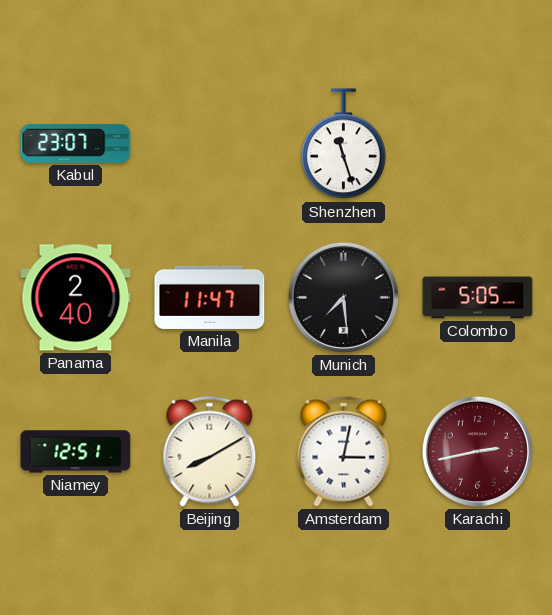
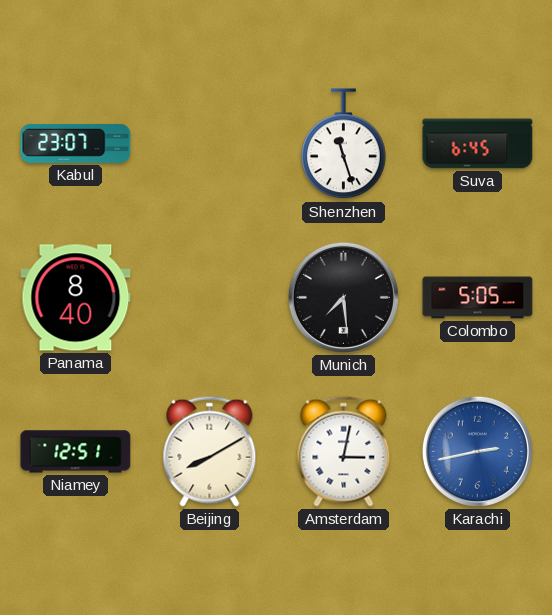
Suva: none -> 6:45 (478, 144)
Panama: 2:40 -> 8:40 (76, 298)
Manila: 11:47 -> none (210, 297)
Karachi dial: burgundy -> blue (477, 451)
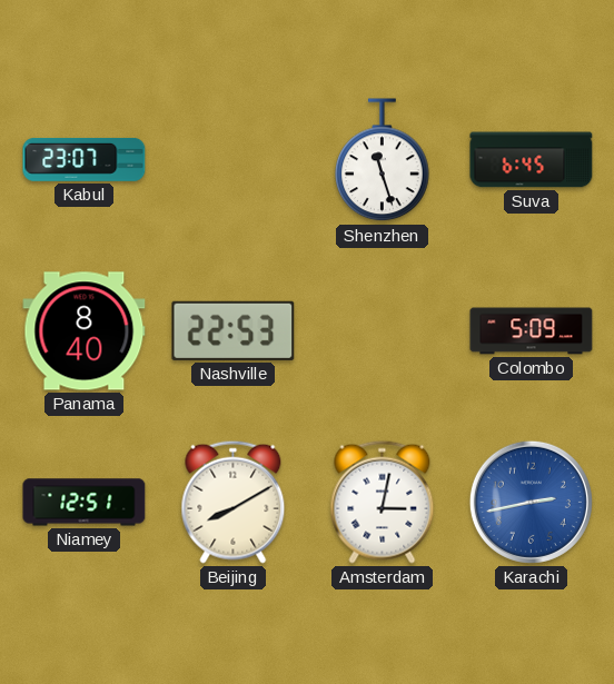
Nashville: none -> 22:53 (234, 330)
Munich: 7:29 -> none (343, 297)
Colombo: 5:05 -> 5:09 (532, 331)
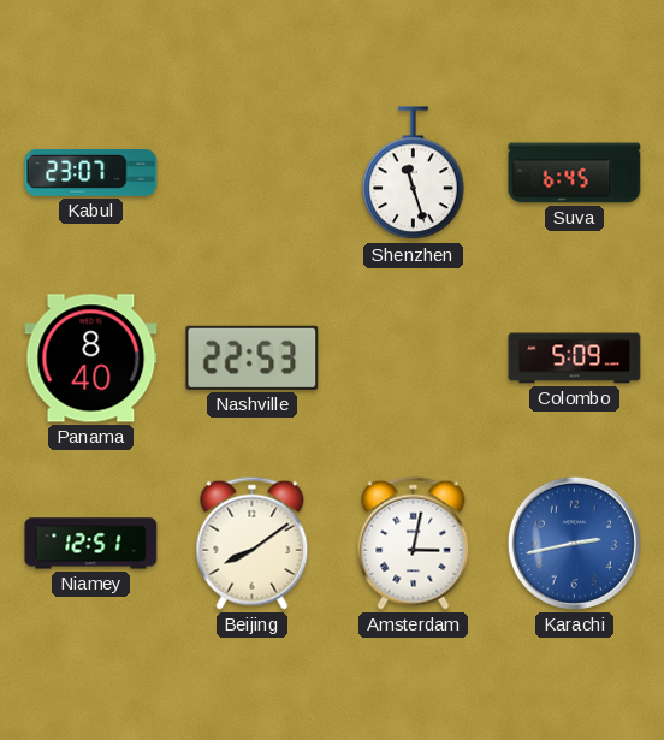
Beijing: 8:10 -> 8:09 (253, 543)
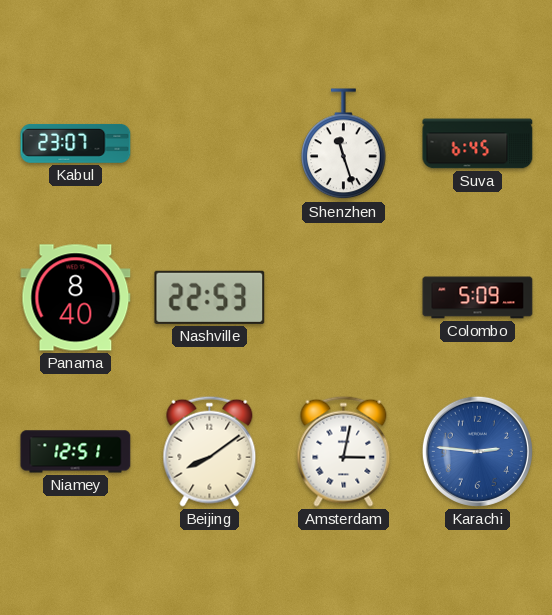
Karachi: 2:43 -> 2:46 (477, 451)
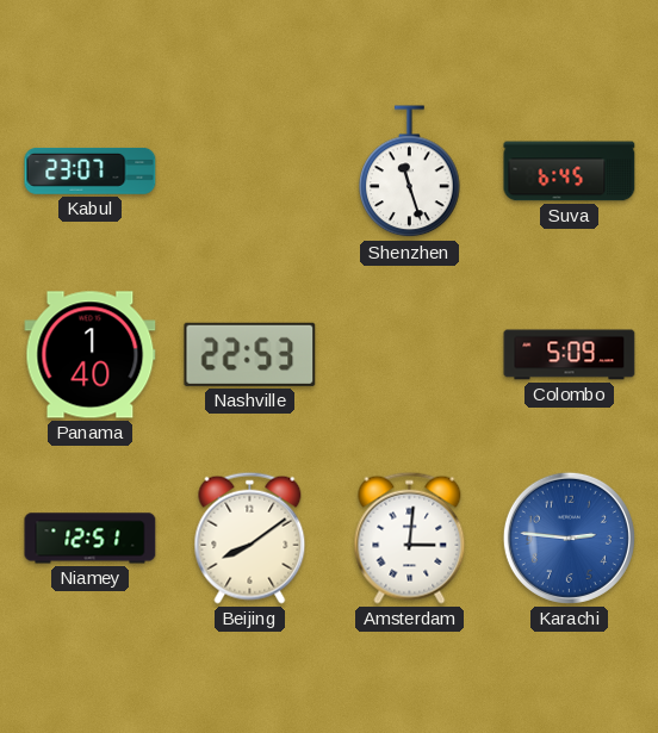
Panama: 8:40 -> 1:40 (91, 355)
Amsterdam: 3:02 -> 3:01 (410, 538)
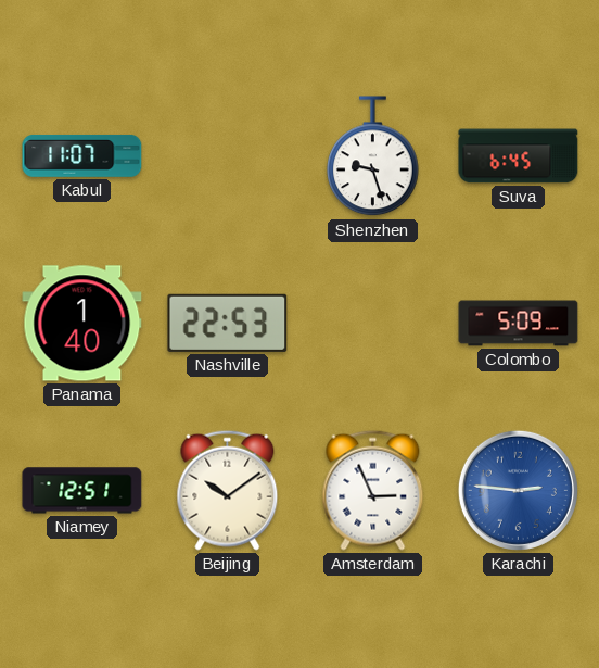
Kabul: 23:07 -> 11:07 (82, 155)
Shenzhen: 11:27 -> 9:27 (373, 156)
Beijing: 8:09 -> 10:09 (228, 490)
Amsterdam: 3:01 -> 2:56 (373, 490)
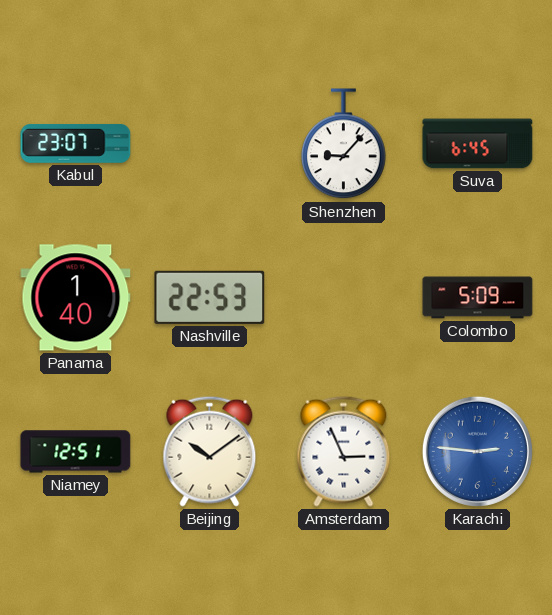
Kabul: 11:07 -> 23:07 (76, 143)
Shenzhen: 9:27 -> 9:07 (344, 144)
